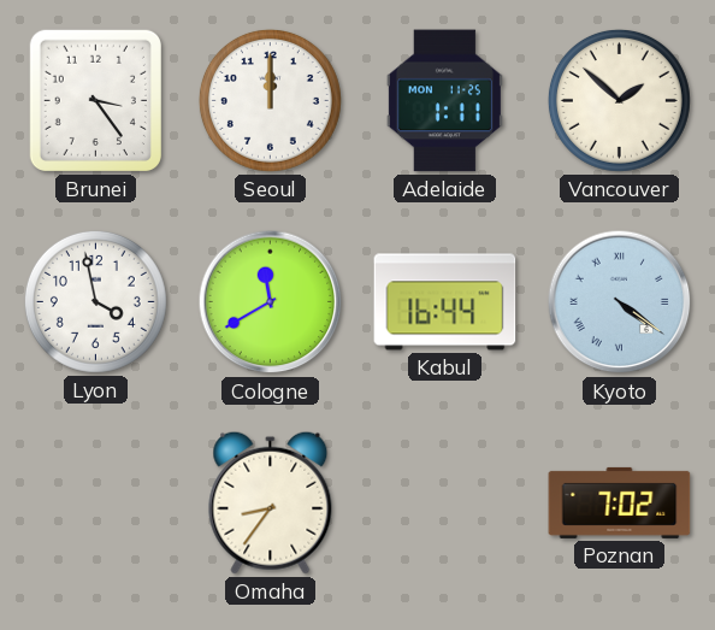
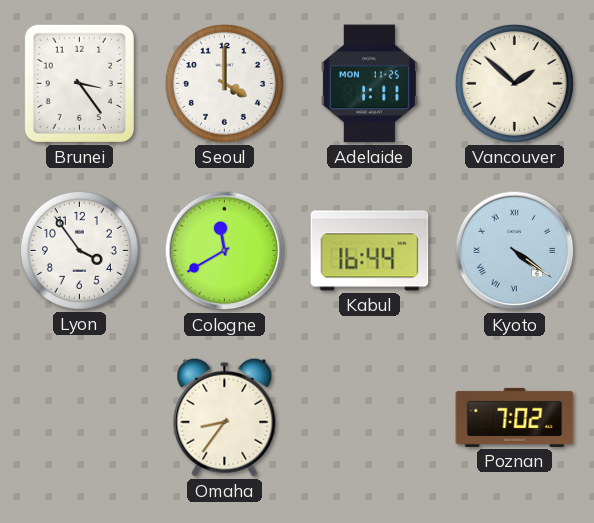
Seoul: 12:00 -> 4:00 (224, 83)
Lyon: 3:58 -> 3:54 (79, 250)
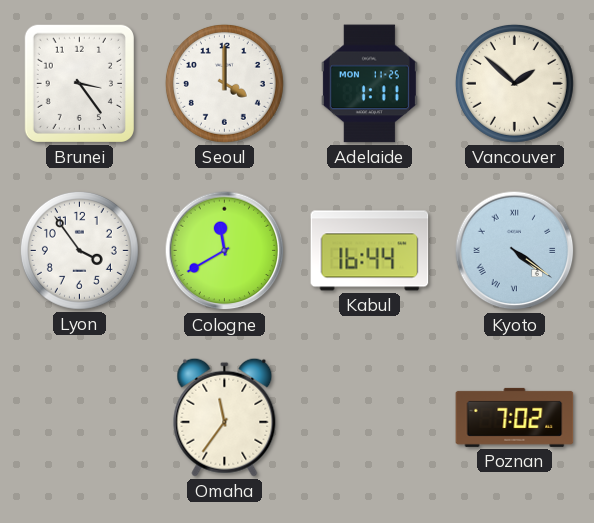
Omaha: 8:36 -> 11:36 (225, 417)
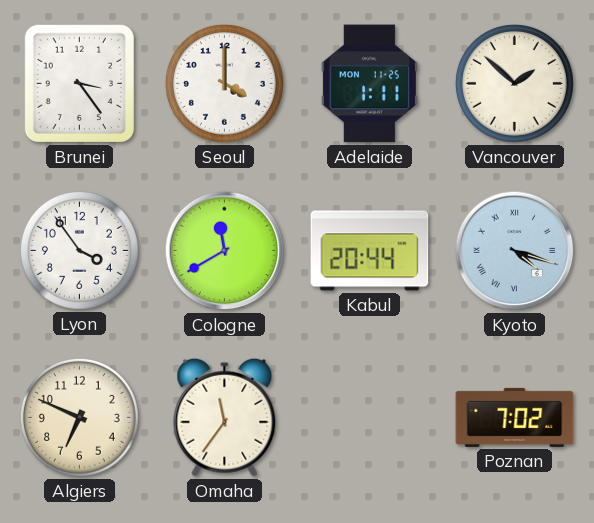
Kabul: 16:44 -> 20:44 (370, 251)
Kyoto: 4:21 -> 4:18 (515, 251)
Algiers: none -> 6:49 (79, 417)
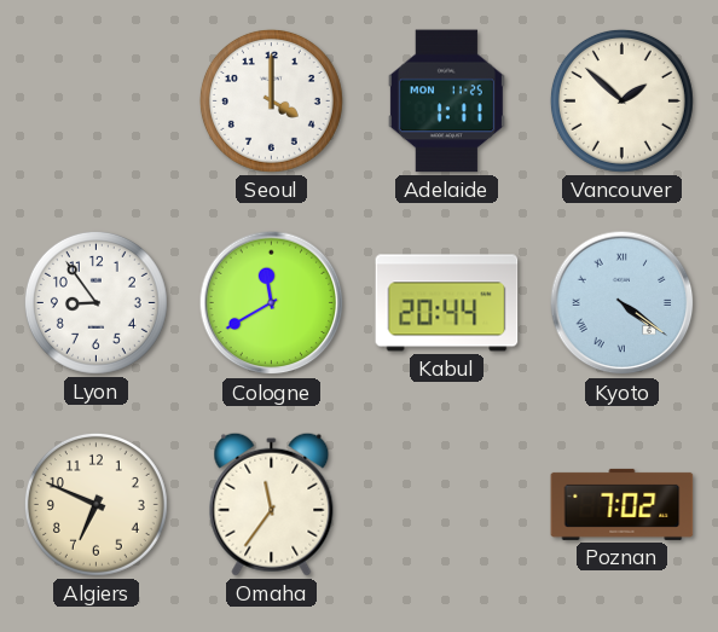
Brunei: 3:24 -> none (79, 83)
Lyon: 3:54 -> 8:54 (95, 302)
Kyoto: 4:18 -> 4:21 (623, 303)
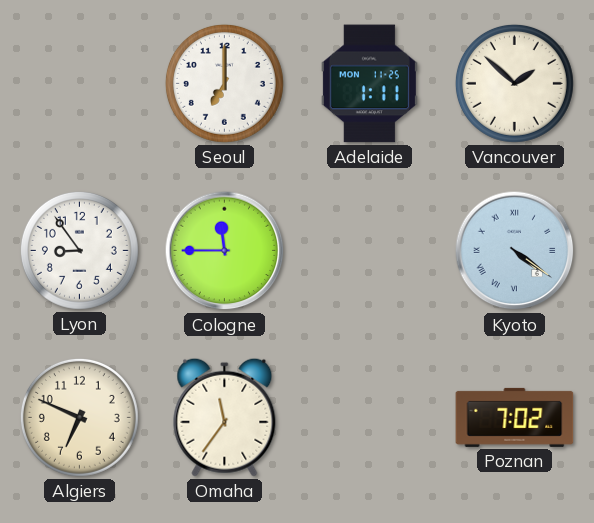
Seoul: 4:00 -> 7:00 (224, 83)
Cologne: 11:40 -> 11:45 (225, 251)
Kabul: 20:44 -> none (447, 303)
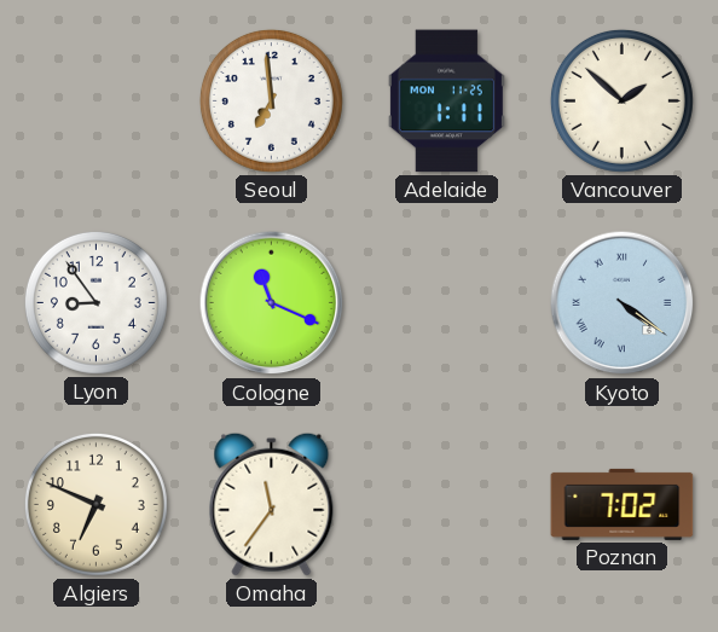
Seoul: 7:00 -> 6:59 (271, 100)
Cologne: 11:45 -> 11:19 (272, 303)
